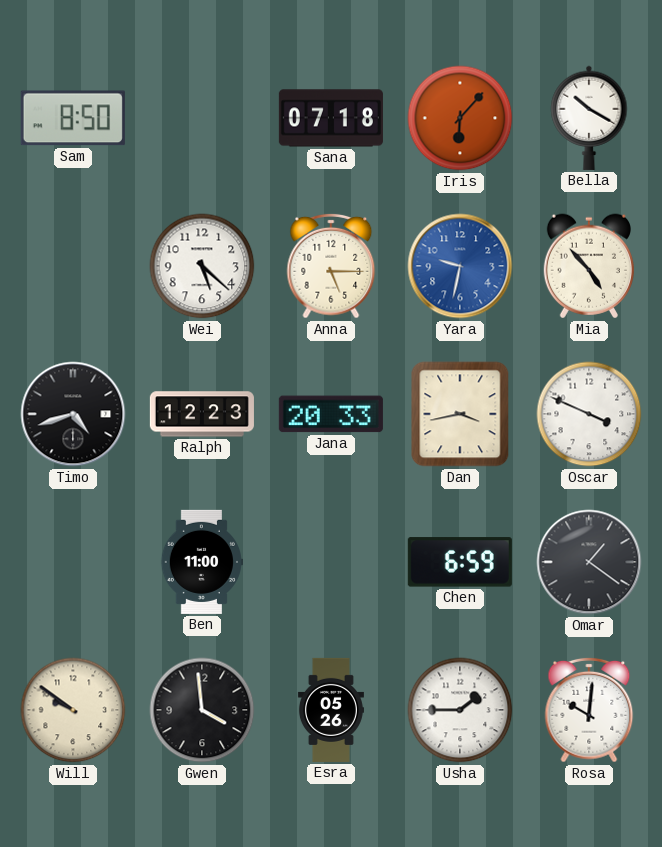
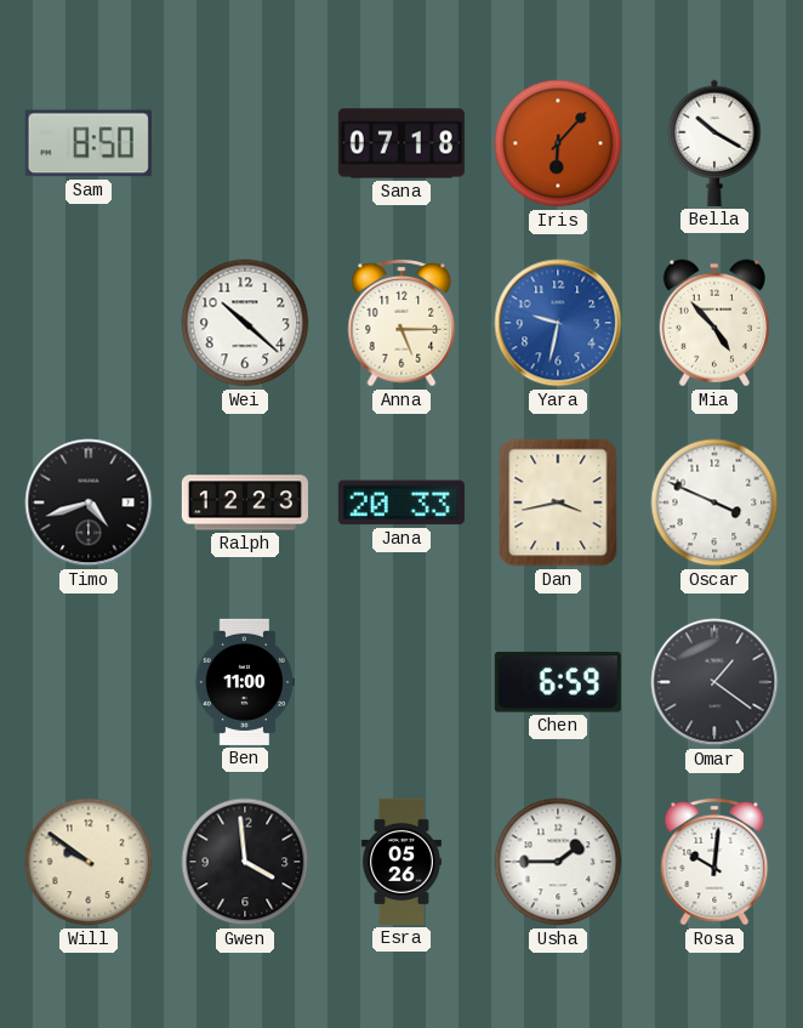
Wei: 5:22 -> 10:22 (245, 323)
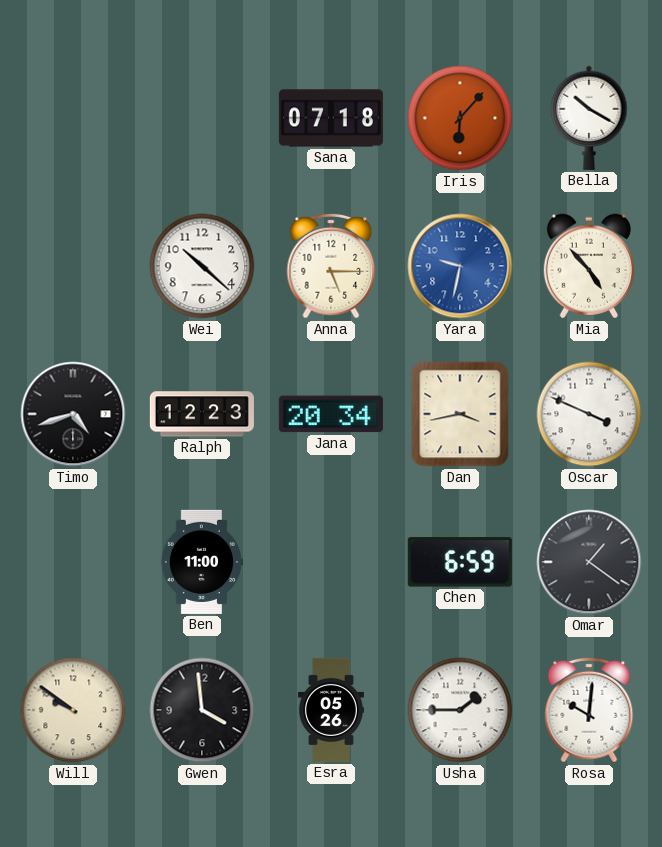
Sam: 8:50 -> none (89, 143)
Jana: 20:33 -> 20:34 (331, 414)
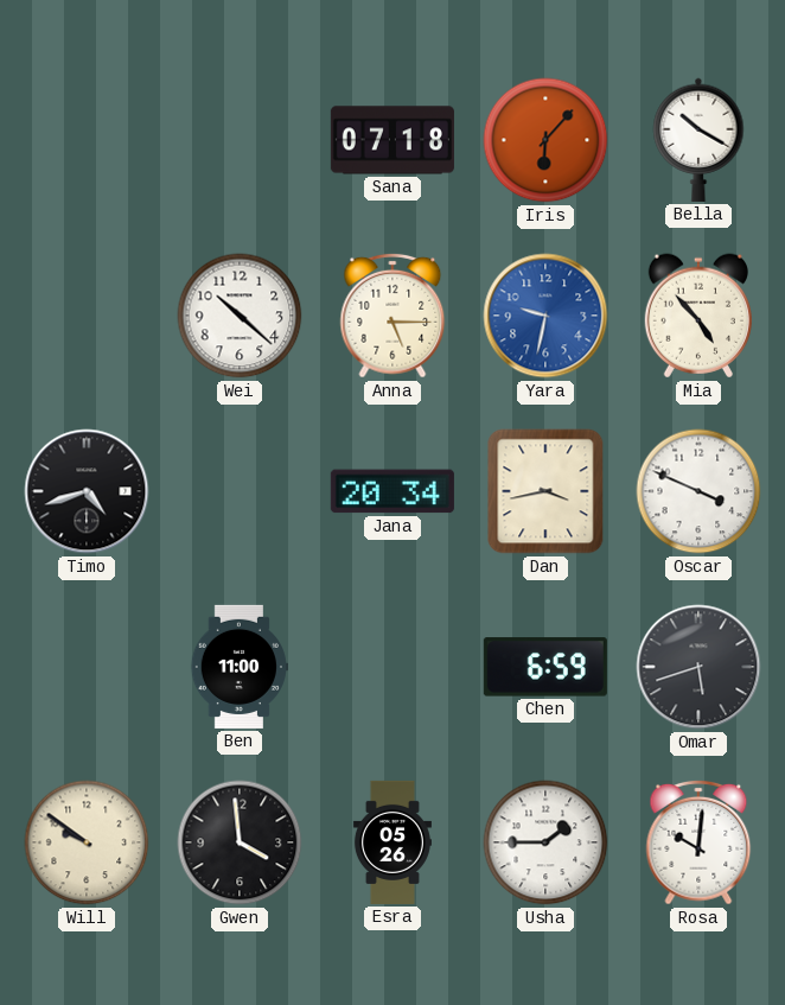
Ralph: 12:23 -> none (202, 414)
Omar: 1:21 -> 5:42 (698, 667)
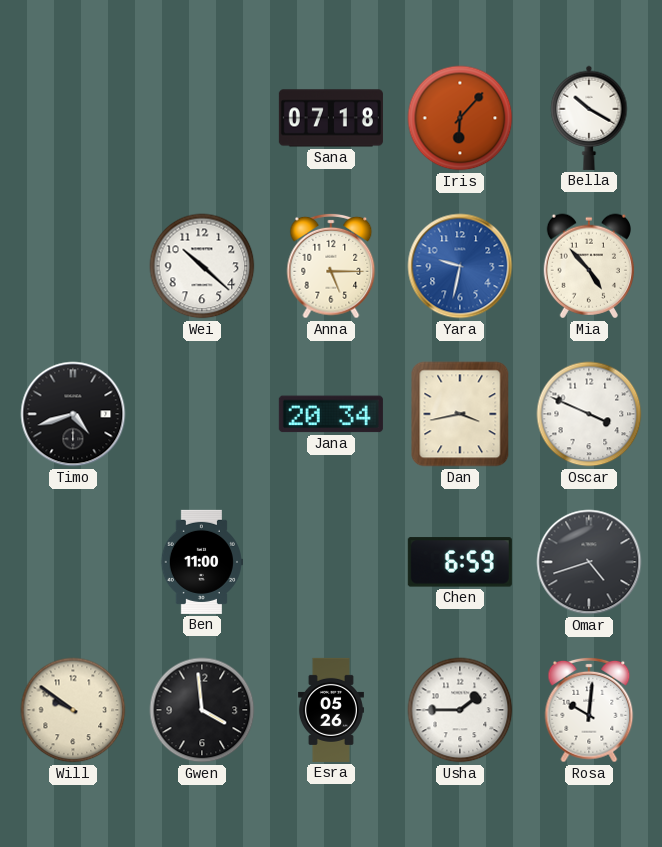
Omar: 5:42 -> 4:42 (589, 562)
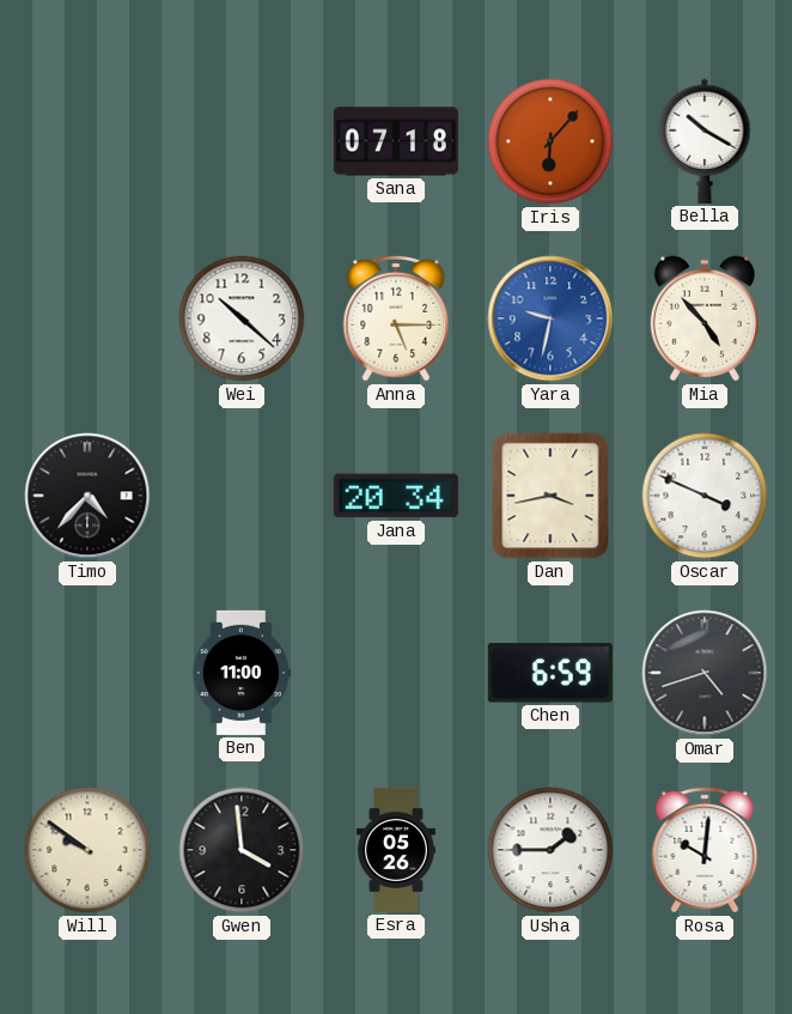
Timo: 4:42 -> 4:37 (87, 496)
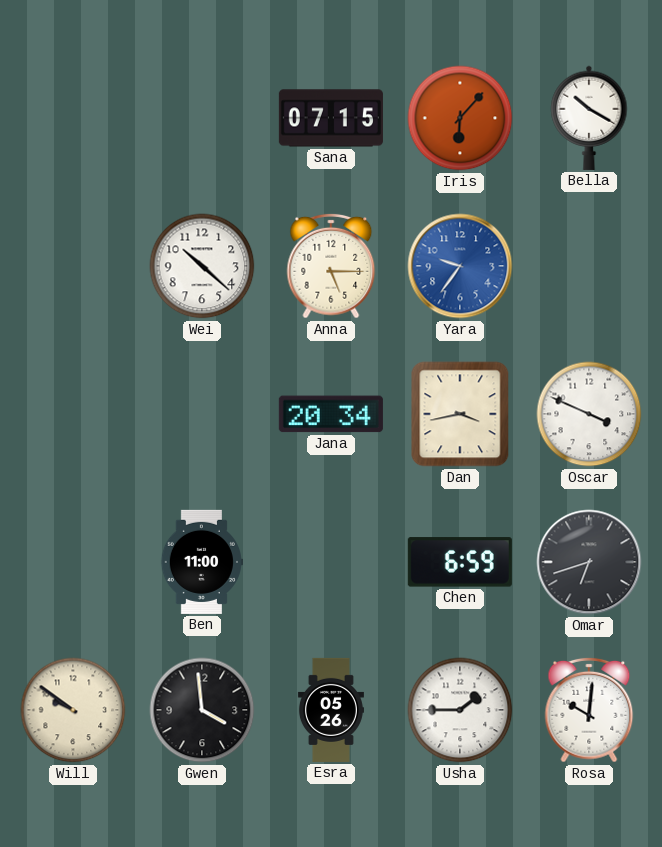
Sana: 07:18 -> 07:15 (331, 118)
Yara: 9:32 -> 9:36 (460, 266)
Mia: 4:53 -> none (705, 318)
Timo: 4:37 -> none (87, 496)
Omar: 4:42 -> 6:42 (589, 562)
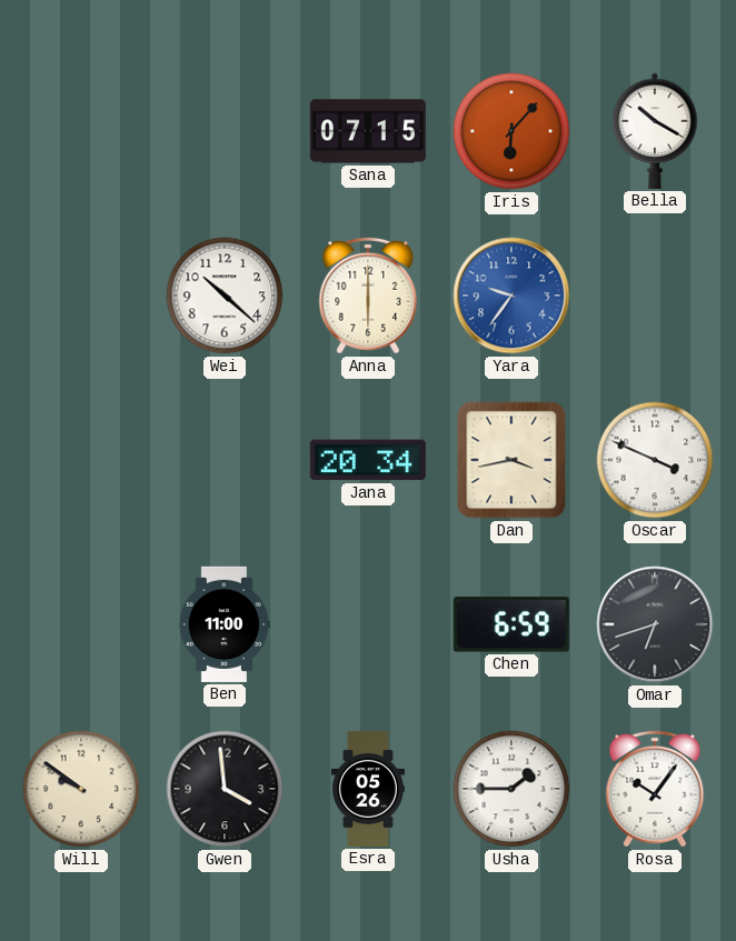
Anna: 5:15 -> 6:00 (368, 296)
Rosa: 10:01 -> 10:06 (655, 789)
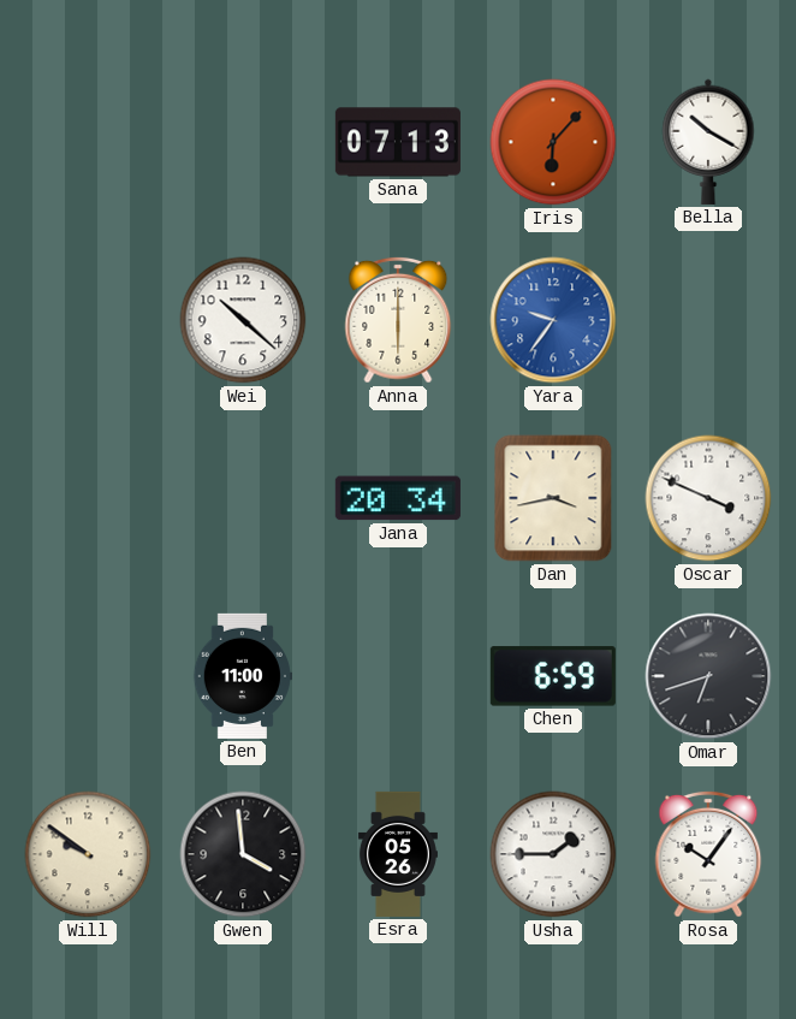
Sana: 07:15 -> 07:13 (398, 142)
